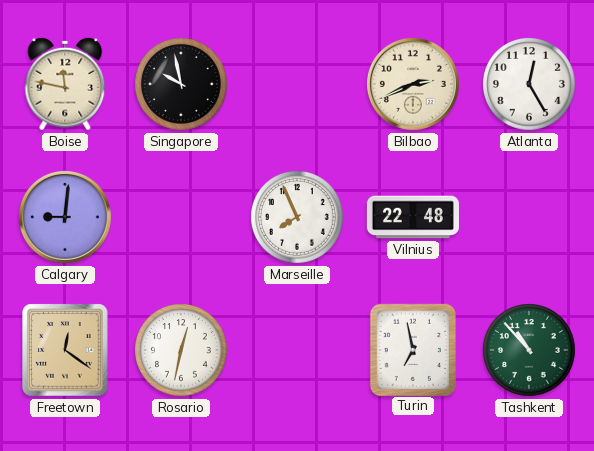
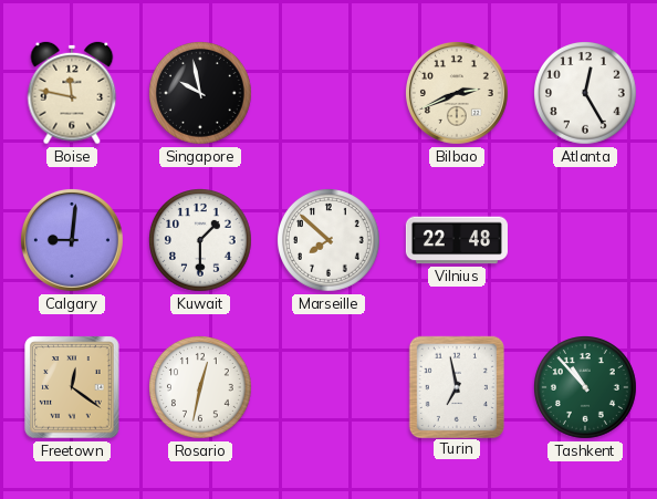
Kuwait: none -> 1:30 (201, 241)
Marseille: 7:56 -> 7:52 (330, 241)
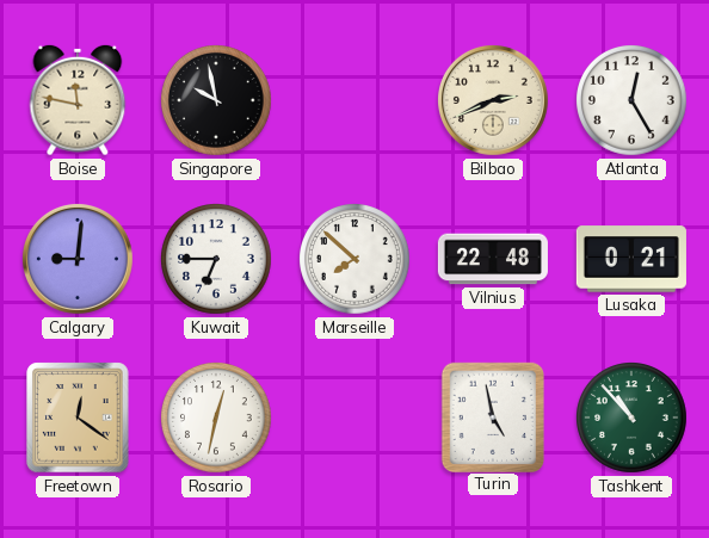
Kuwait: 1:30 -> 6:45 (217, 260)
Lusaka: none -> 0:21 (631, 259)
Turin: 6:58 -> 4:58 (493, 416)
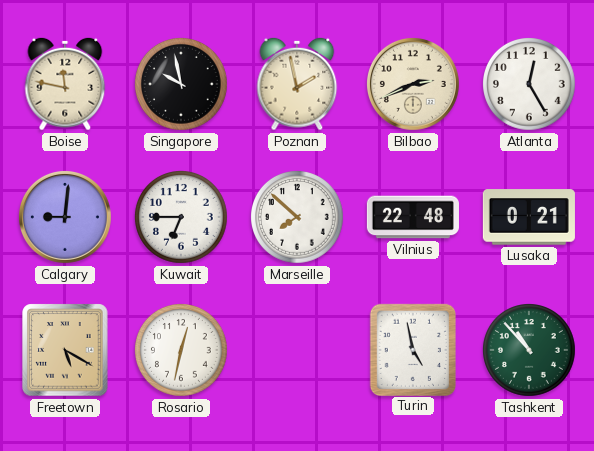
Poznan: none -> 1:58 (297, 84)
Freetown: 12:21 -> 5:20 (65, 350)
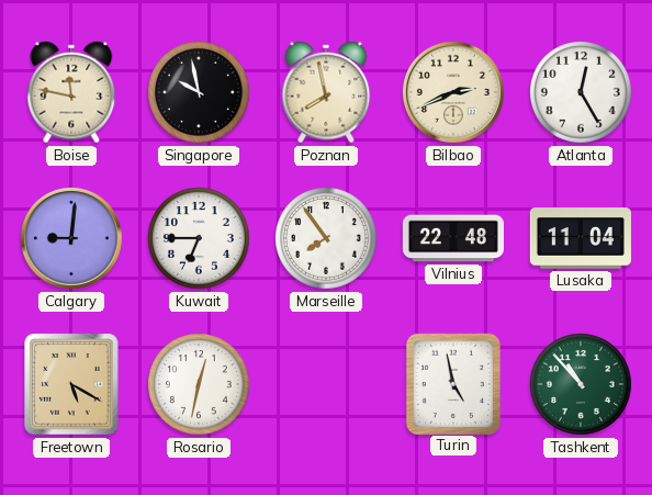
Poznan: 1:58 -> 7:58 (326, 92)
Marseille: 7:52 -> 7:54 (327, 239)
Lusaka: 0:21 -> 11:04 (581, 238)
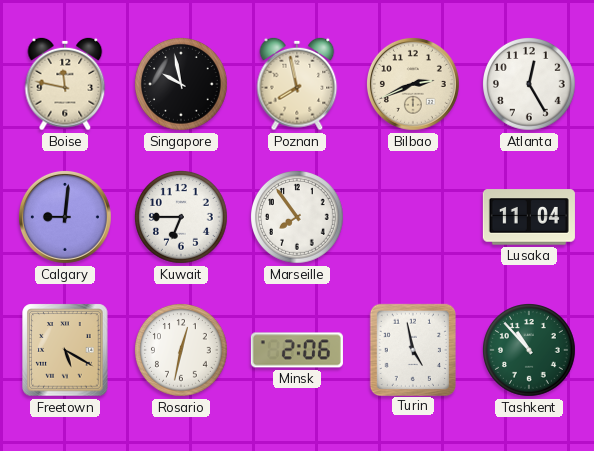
Vilnius: 22:48 -> none (453, 238)
Minsk: none -> 2:06 (297, 350)
